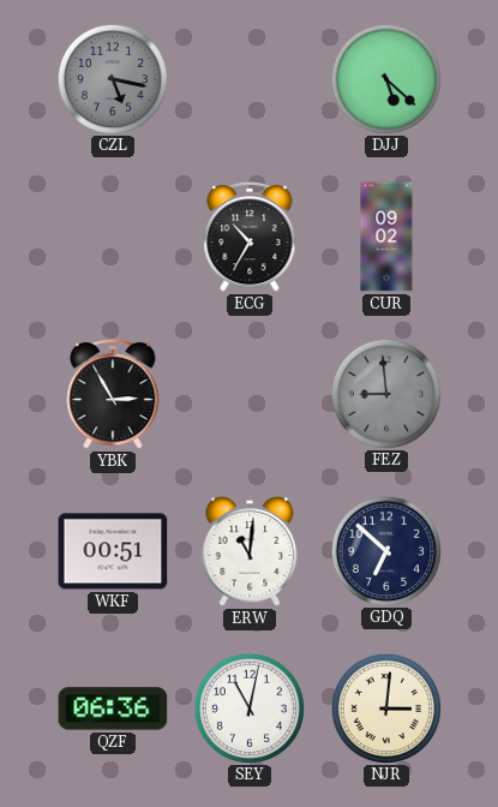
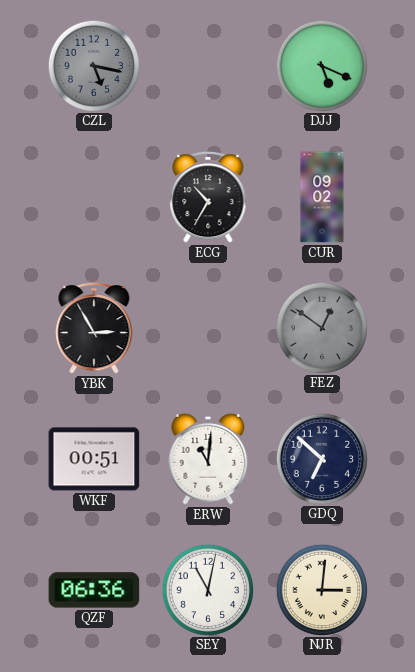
DJJ: 5:22 -> 5:19 (321, 65)
FEZ: 8:59 -> 12:51 (321, 327)
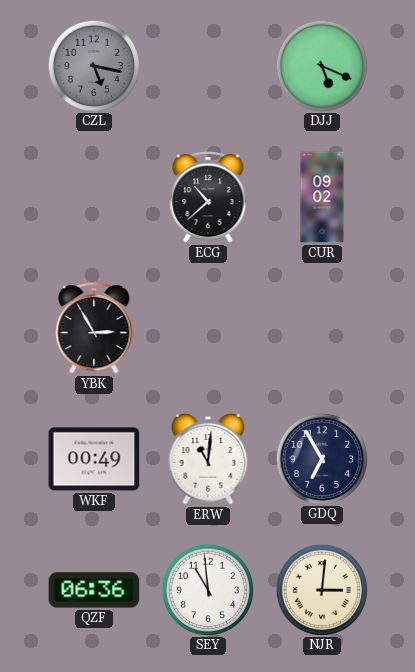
ECG: 10:35 -> 10:38 (208, 198)
FEZ: 12:51 -> none (321, 327)
WKF: 00:51 -> 00:49 (94, 459)
GDQ: 6:52 -> 6:55 (321, 458)
SEY: 11:02 -> 10:59 (207, 589)
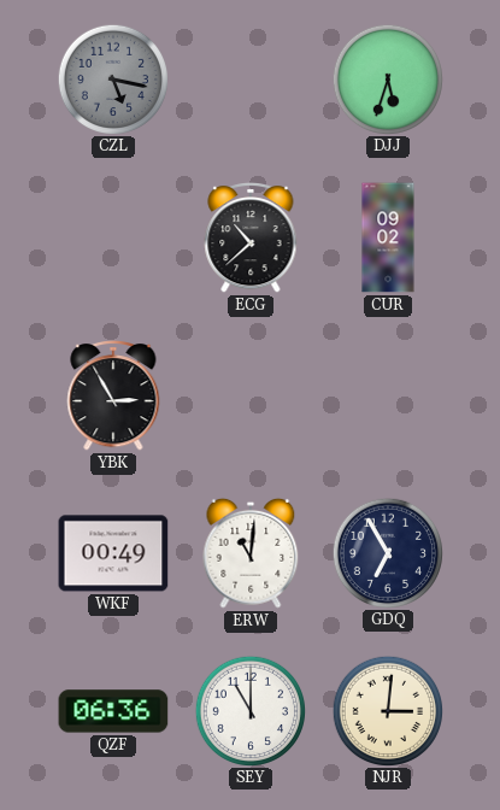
DJJ: 5:19 -> 5:33 (387, 78)
SEY: 10:59 -> 11:00 (249, 710)
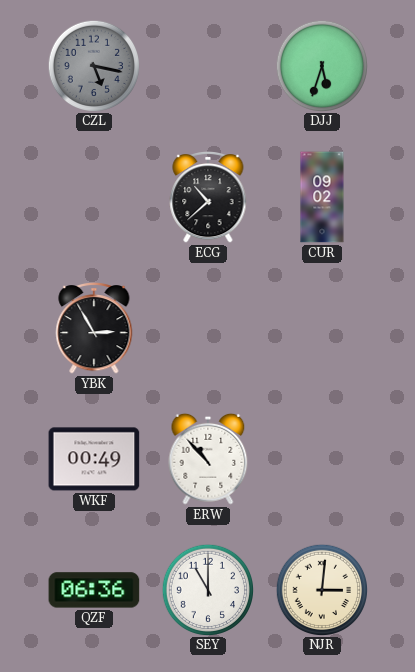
ERW: 11:01 -> 10:53 (208, 459)
GDQ: 6:55 -> none (387, 552)
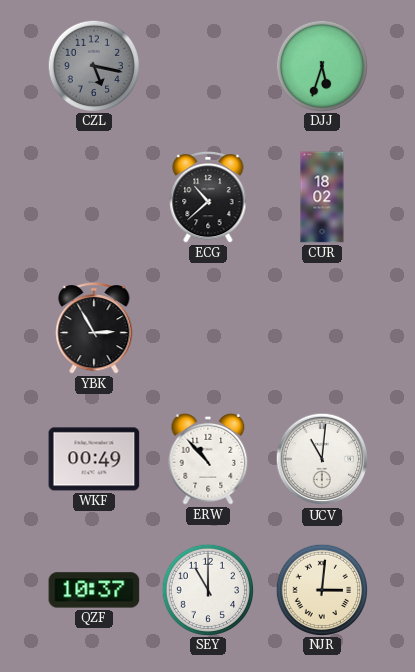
CUR: 09:02 -> 18:02 (322, 197)
UCV: none -> 11:01 (322, 459)
QZF: 06:36 -> 10:37 (94, 590)
